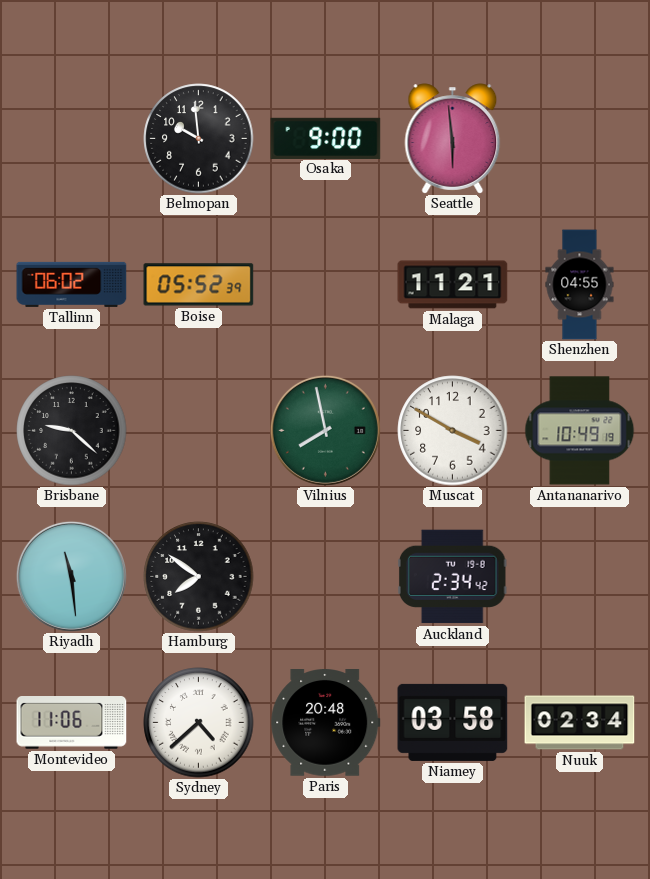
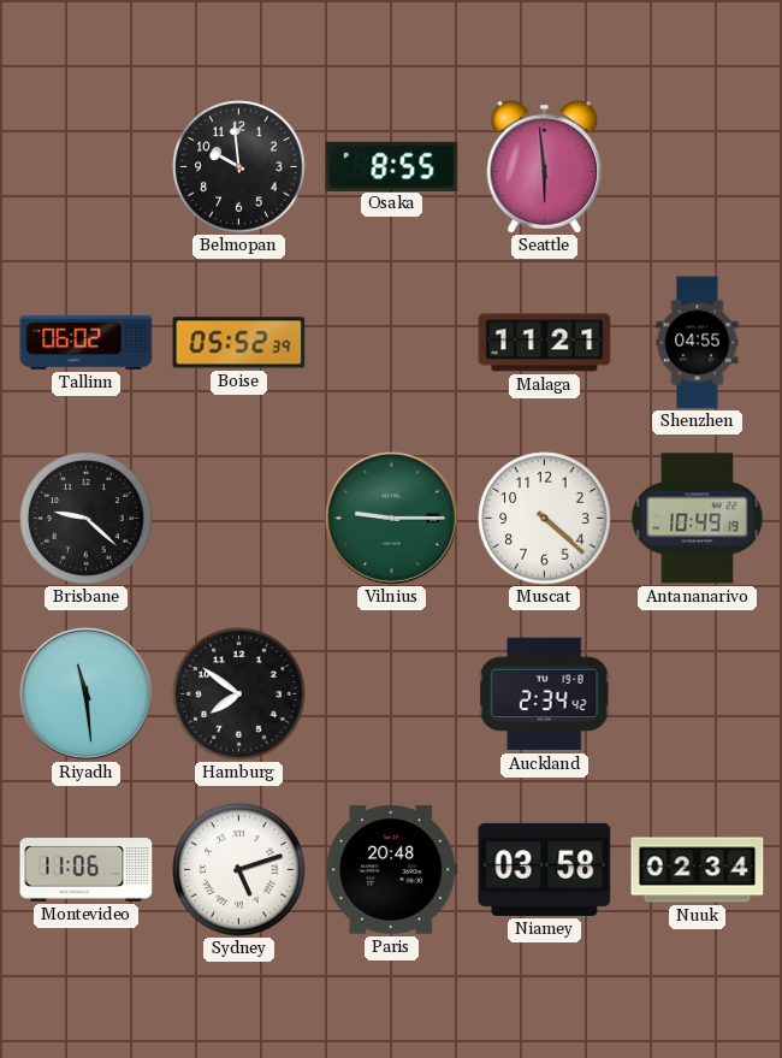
Osaka: 9:00 -> 8:55 (392, 166)
Vilnius: 7:58 -> 9:15 (391, 518)
Muscat: 3:50 -> 4:22 (545, 519)
Sydney: 4:38 -> 5:12 (239, 870)
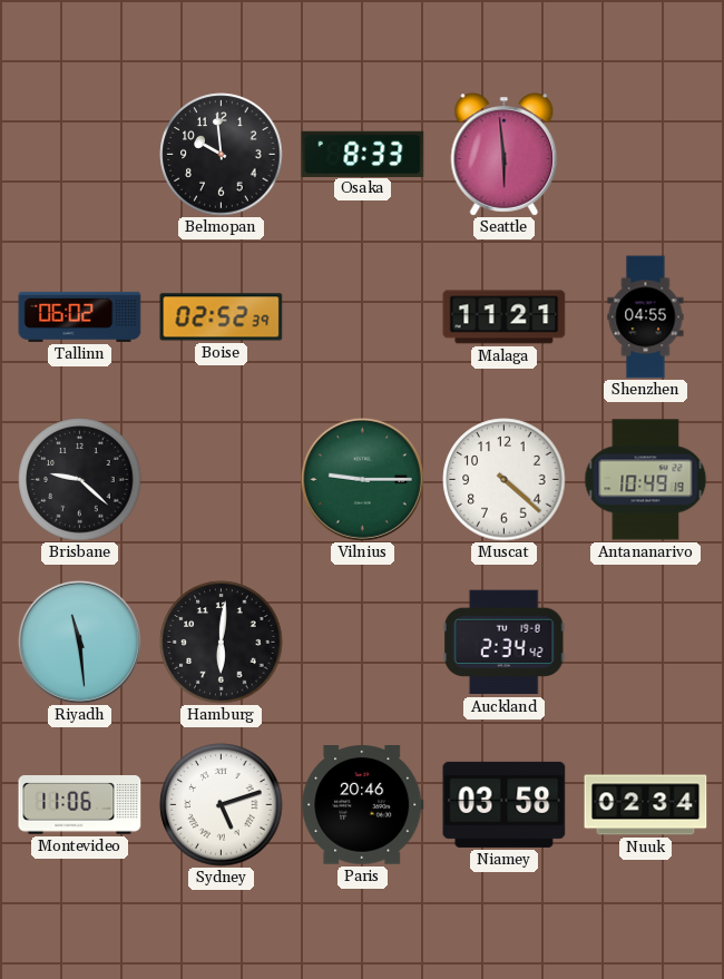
Osaka: 8:55 -> 8:33 (363, 154)
Boise: 05:52 -> 02:52 (222, 317)
Hamburg: 7:51 -> 6:01 (222, 643)
Paris: 20:48 -> 20:46 (363, 805)
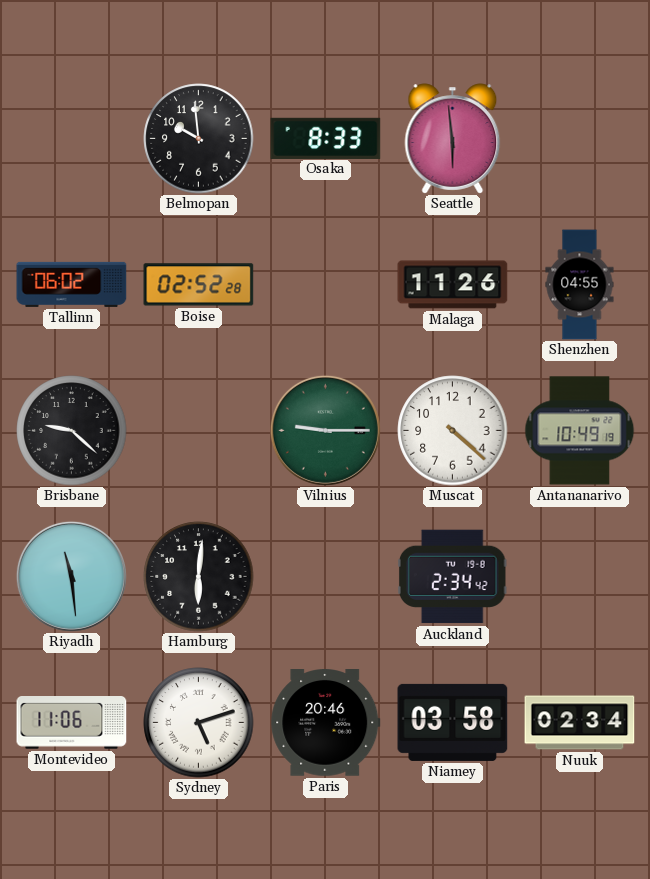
Boise: 02:52:39 -> 02:52:28 (199, 285)
Malaga: 11:21 -> 11:26 (453, 285)
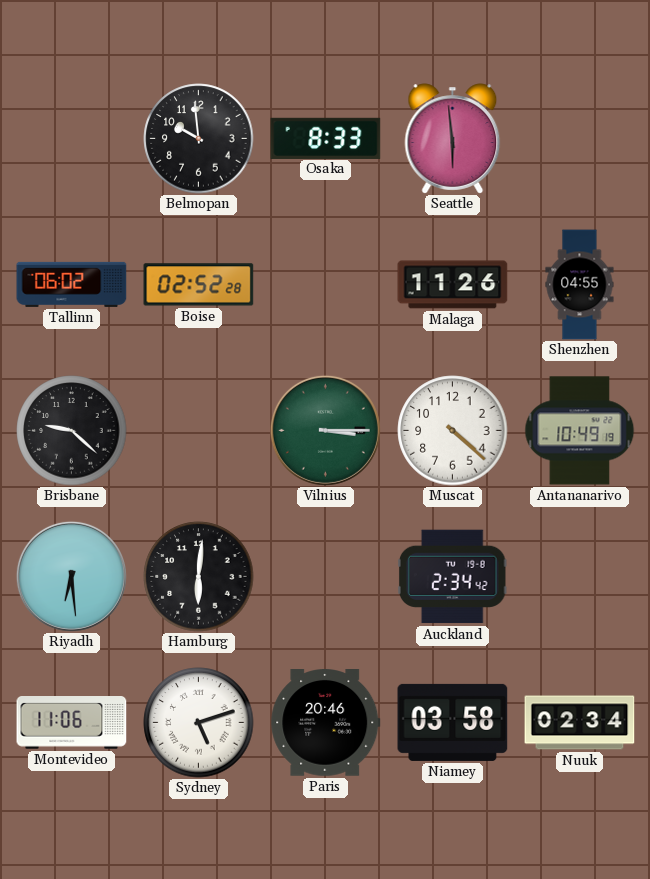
Vilnius: 9:15 -> 3:15 (325, 430)
Riyadh: 11:29 -> 6:29 (71, 576)
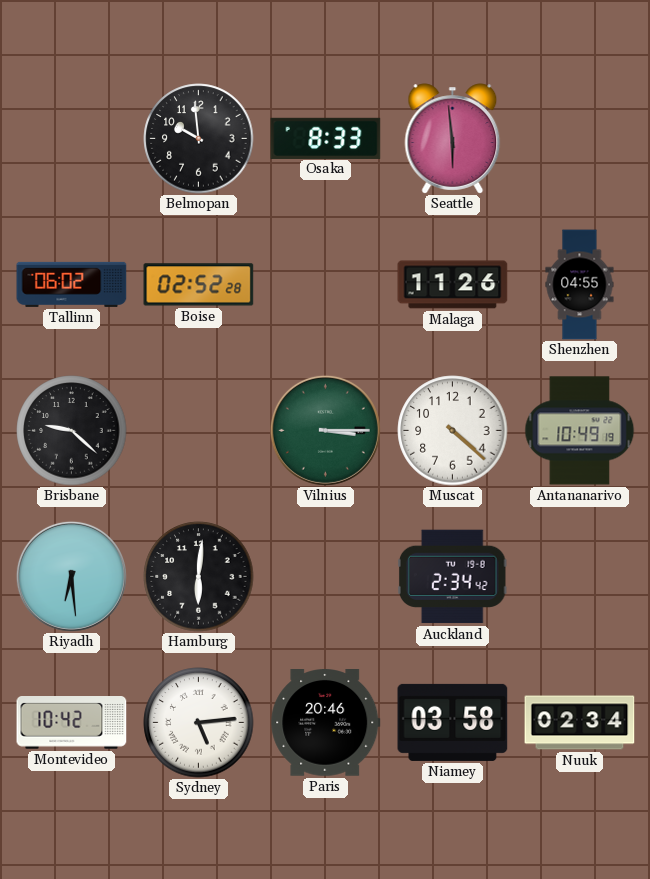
Montevideo: 11:06 -> 10:42 (72, 723)
Sydney: 5:12 -> 5:14 (199, 723)
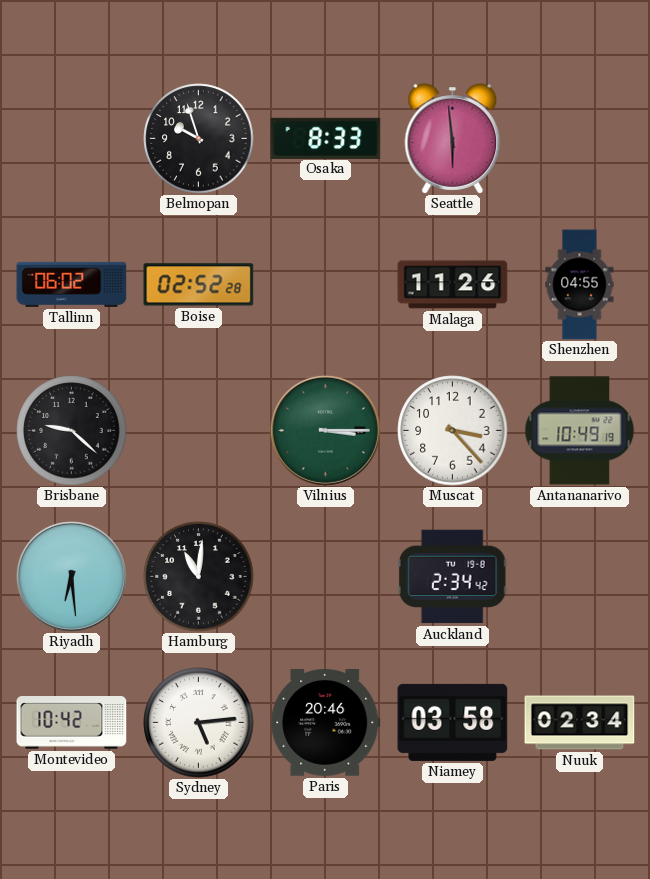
Belmopan: 9:59 -> 9:57 (199, 139)
Muscat: 4:22 -> 3:23 (453, 431)
Hamburg: 6:01 -> 11:01 (199, 577)
